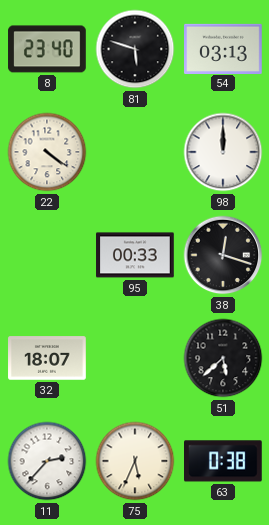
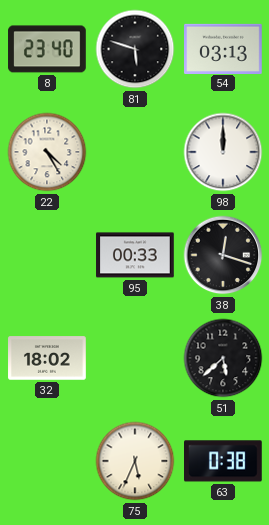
22: 4:21 -> 4:25 (47, 152)
32: 18:07 -> 18:02 (47, 358)
11: 2:37 -> none (47, 461)
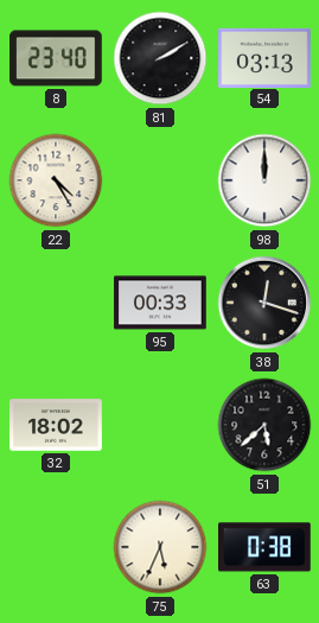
81: 5:48 -> 2:10 (160, 58)
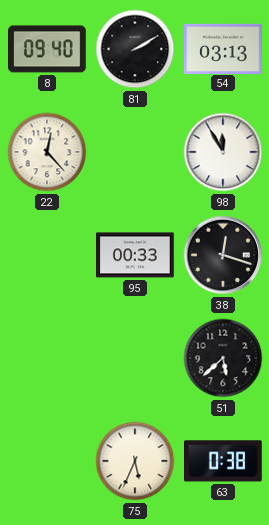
8: 23:40 -> 09:40 (47, 49)
22: 4:25 -> 12:23 (47, 152)
98: 12:00 -> 11:55 (223, 152)
32: 18:02 -> none (56, 425)
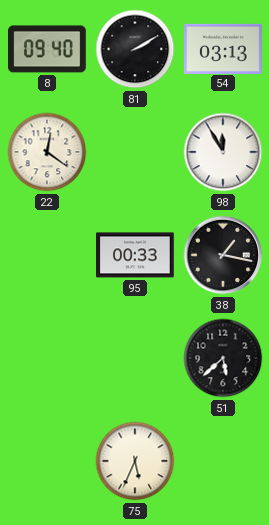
22: 12:23 -> 12:21 (47, 152)
38: 12:18 -> 1:17 (223, 255)
63: 0:38 -> none (224, 461)
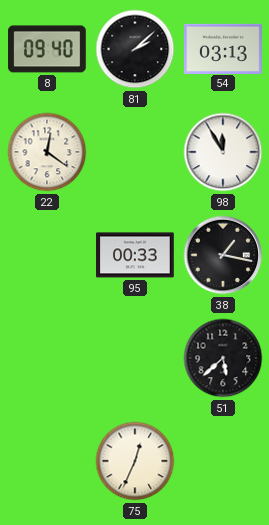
81: 2:10 -> 2:08 (135, 49)
75: 5:34 -> 12:34 (135, 461)
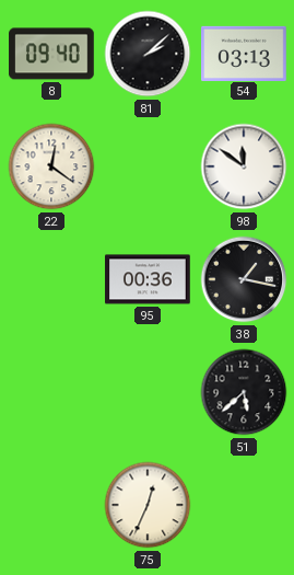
98: 11:55 -> 11:51 (244, 166)
95: 00:33 -> 00:36 (148, 279)
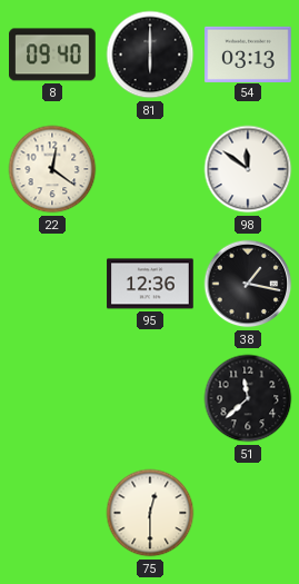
81: 2:08 -> 6:00 (150, 55)
95: 00:36 -> 12:36 (150, 284)
51: 5:38 -> 11:38 (248, 398)
75: 12:34 -> 12:30 (150, 513)
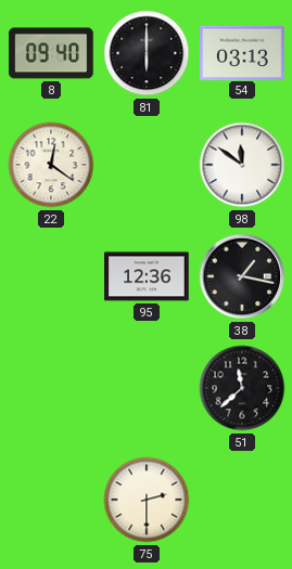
75: 12:30 -> 2:30 (147, 500)
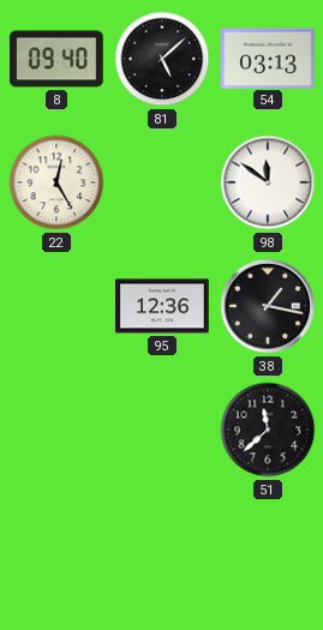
81: 6:00 -> 5:08 (162, 59)
22: 12:21 -> 12:25 (56, 182)
75: 2:30 -> none (147, 500)
